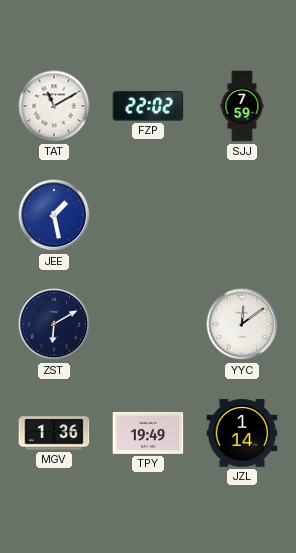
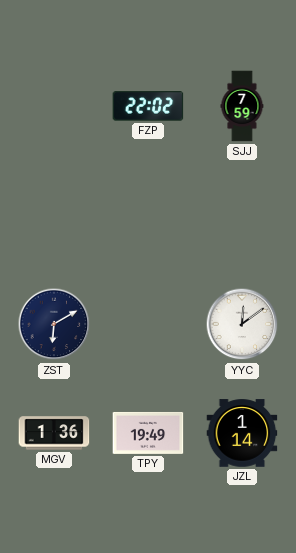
TAT: 11:10 -> none (54, 106)
JEE: 1:28 -> none (54, 215)
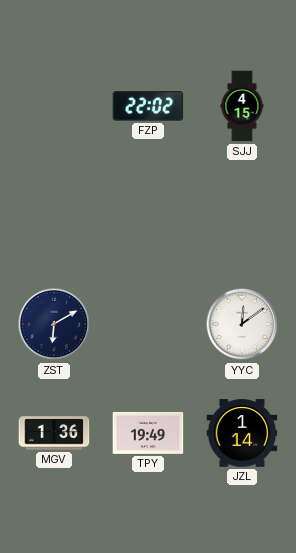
SJJ: 7:59 -> 4:15 (242, 106)
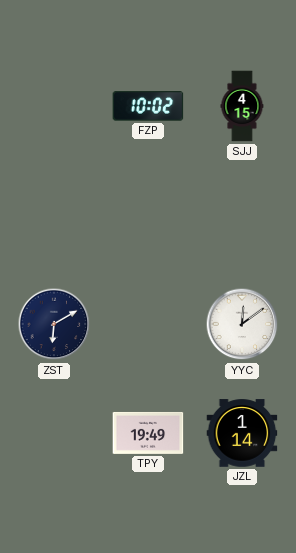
FZP: 22:02 -> 10:02 (148, 106)
MGV: 1:36 -> none (54, 433)
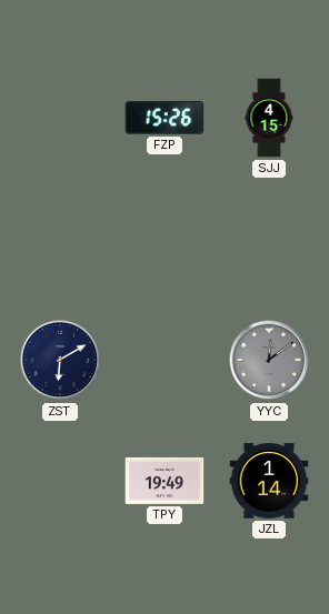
FZP: 10:02 -> 15:26 (164, 118)
YYC dial: white -> grey (269, 360)
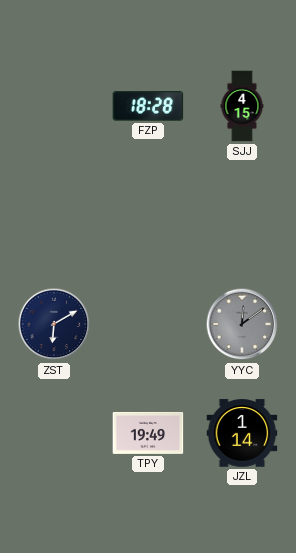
FZP: 15:26 -> 18:28 (148, 106)
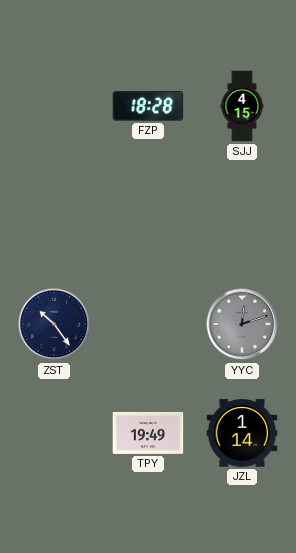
ZST: 6:10 -> 10:24 (54, 324)
YYC: 12:09 -> 12:12 (242, 324)
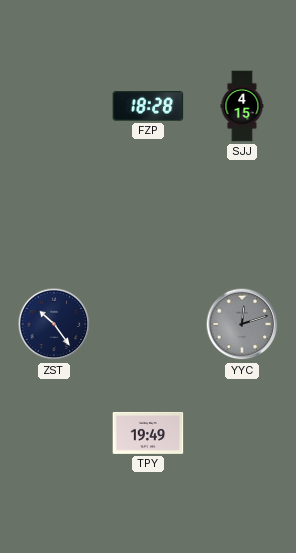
JZL: 1:14 -> none (242, 433)
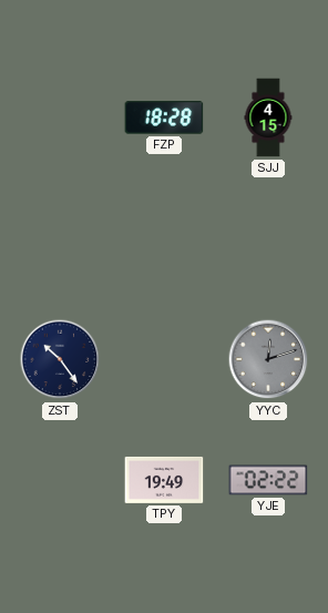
YJE: none -> 02:22 (268, 480)
